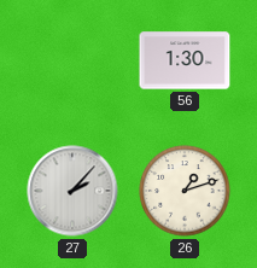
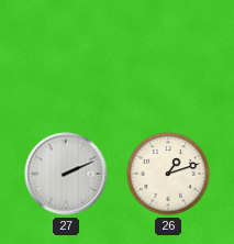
56: 1:30 -> none (185, 60)
27: 2:07 -> 2:11 (66, 174)
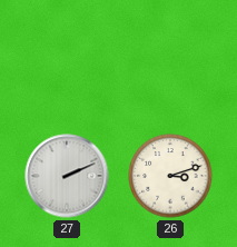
26: 1:12 -> 3:12 (170, 176)
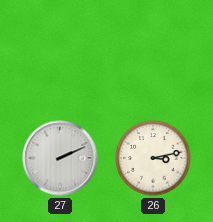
26: 3:12 -> 3:13 (153, 158)
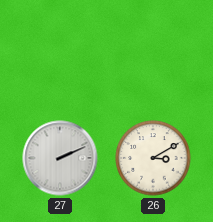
26: 3:13 -> 3:10 (153, 158)
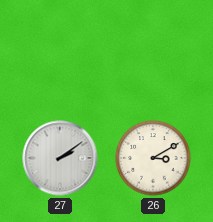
27: 2:11 -> 2:09 (60, 158)
